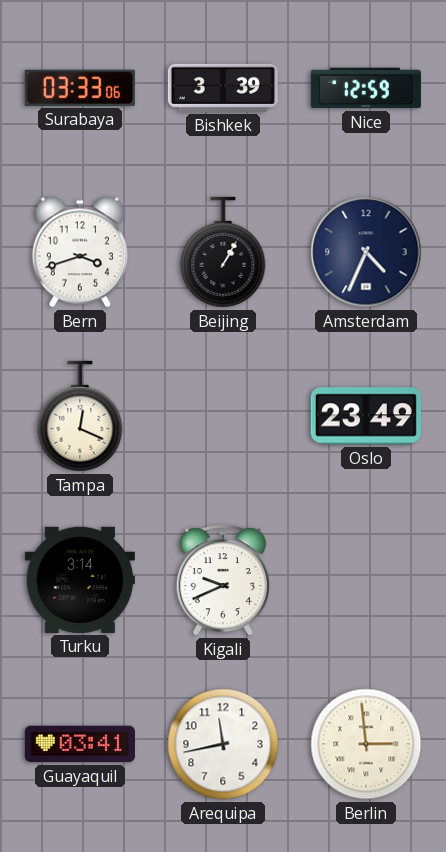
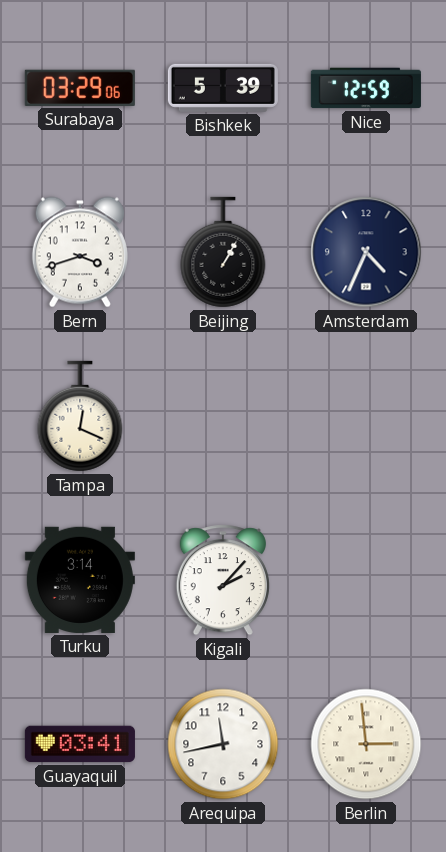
Surabaya: 03:33 -> 03:29 (80, 88)
Bishkek: 3:39 -> 5:39 (223, 88)
Oslo: 23:49 -> none (366, 416)
Kigali: 9:41 -> 2:07 (223, 580)
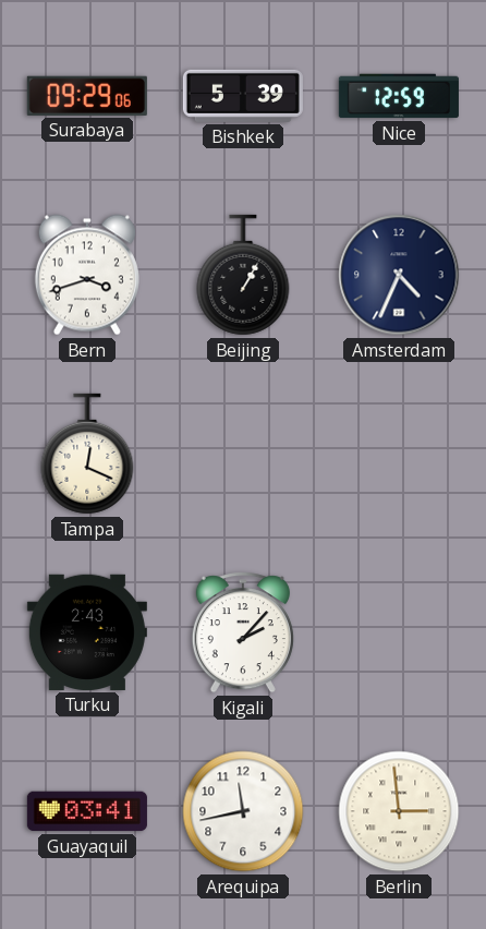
Surabaya: 03:29 -> 09:29 (87, 96)
Turku: 3:14 -> 2:43 (87, 632)
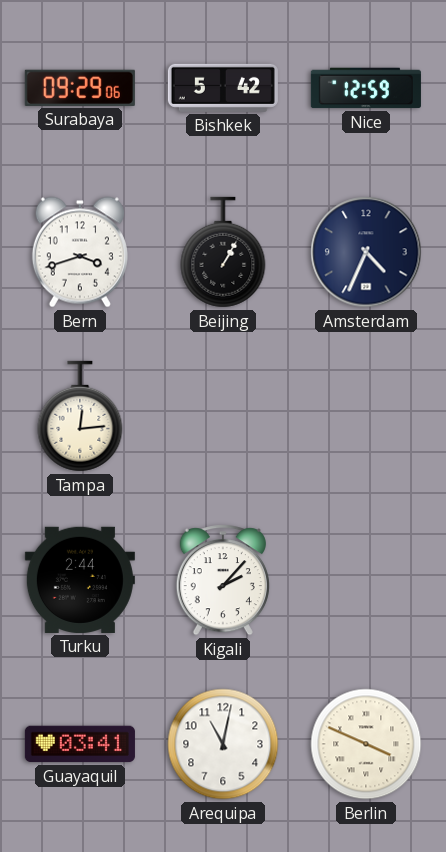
Bishkek: 5:39 -> 5:42 (223, 88)
Tampa: 12:19 -> 12:14 (80, 416)
Turku: 2:43 -> 2:44 (80, 580)
Arequipa: 11:43 -> 11:02 (223, 744)
Berlin: 2:59 -> 3:49 (366, 744)
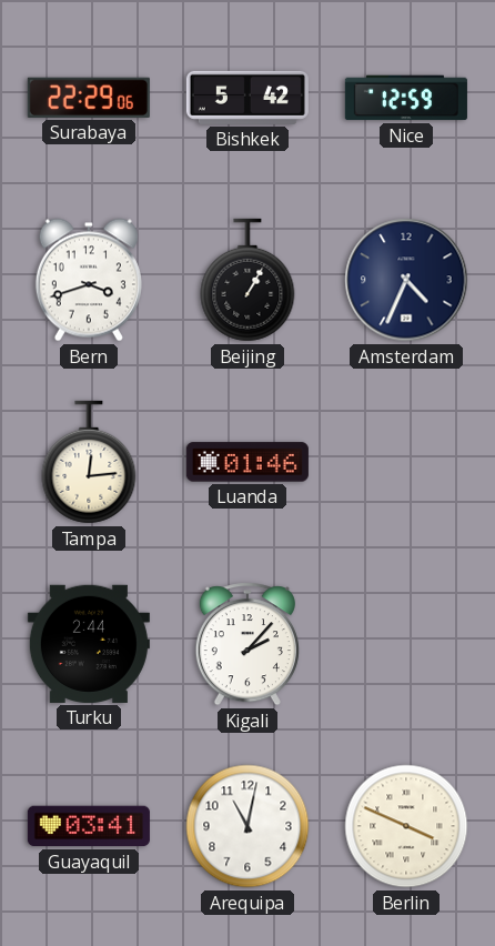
Surabaya: 09:29 -> 22:29 (89, 98)
Luanda: none -> 01:46 (247, 462)
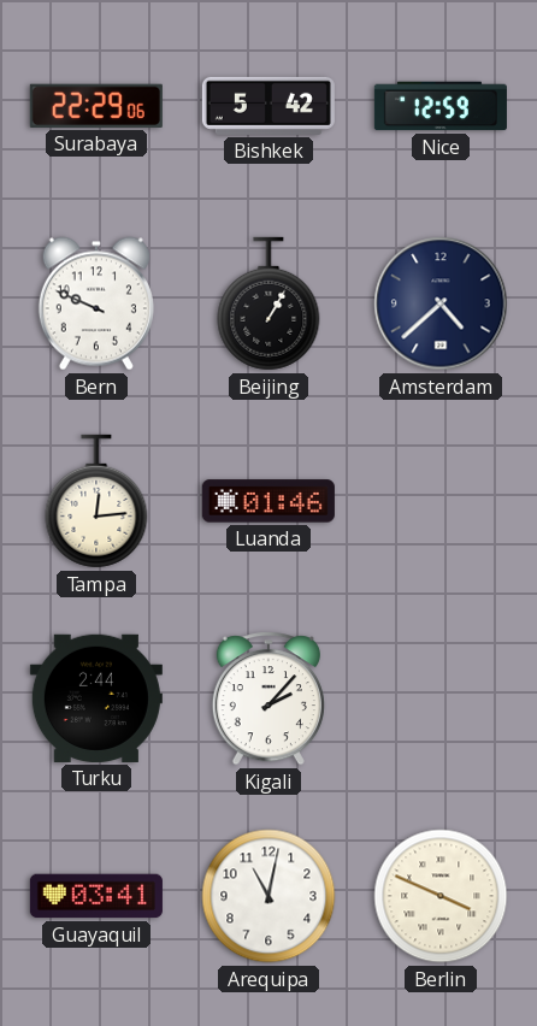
Bern: 3:42 -> 9:49 (96, 303)
Amsterdam: 4:34 -> 4:38 (441, 303)
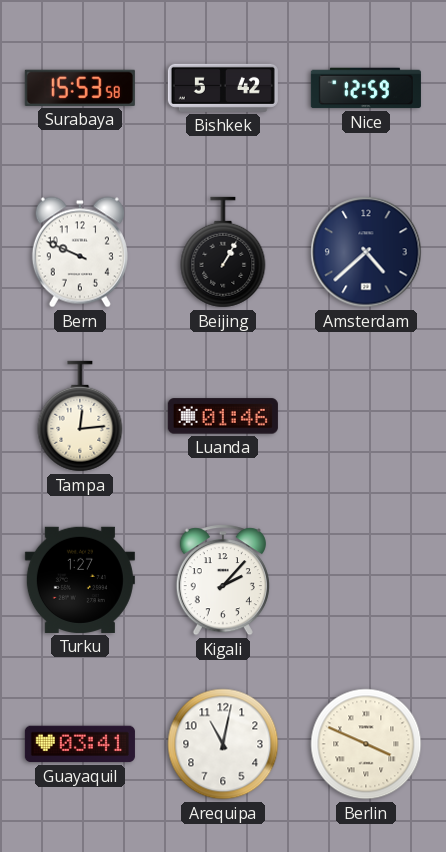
Surabaya: 22:29 -> 15:53 (80, 88)
Turku: 2:44 -> 1:27 (80, 580)
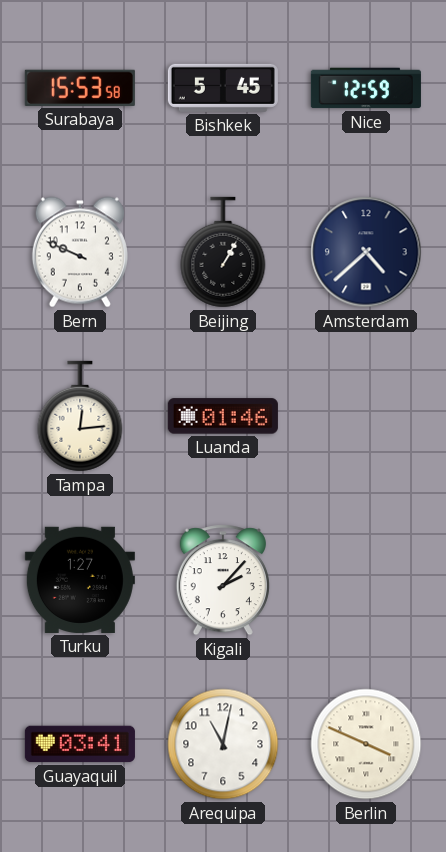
Bishkek: 5:42 -> 5:45 (223, 88)
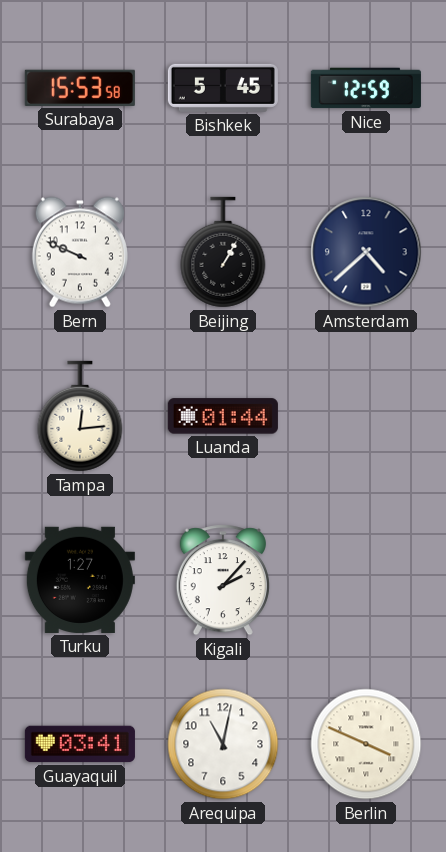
Luanda: 01:46 -> 01:44 (223, 416)
